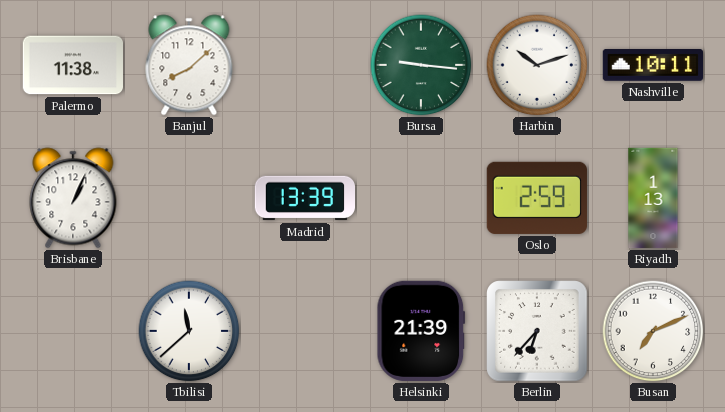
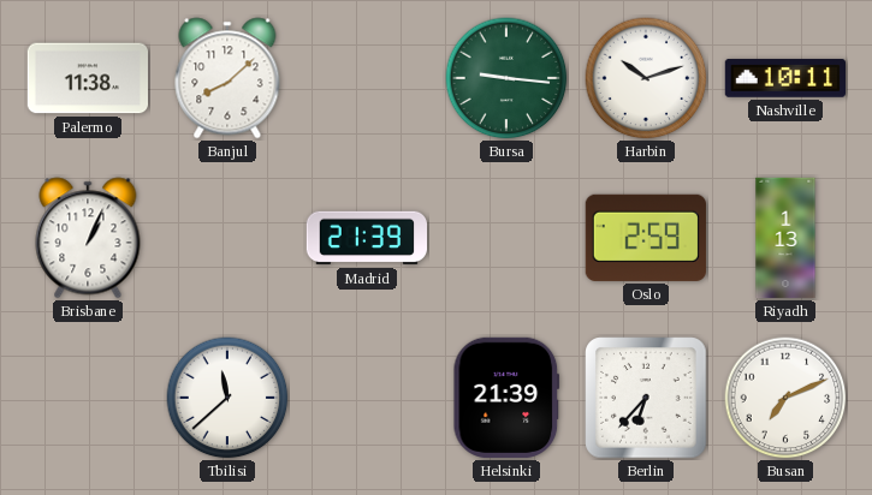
Madrid: 13:39 -> 21:39 (366, 238)
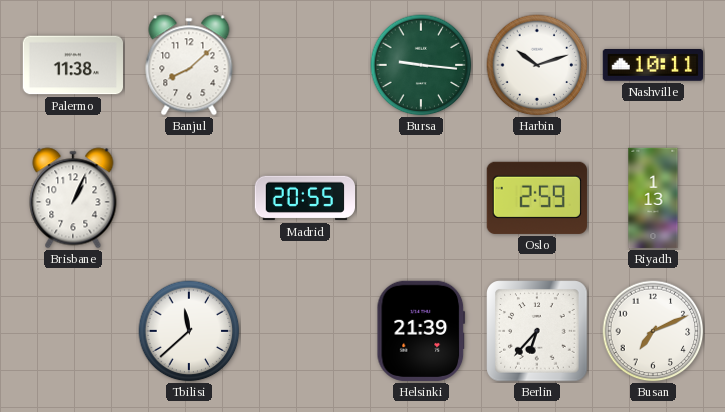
Madrid: 21:39 -> 20:55 (304, 198)
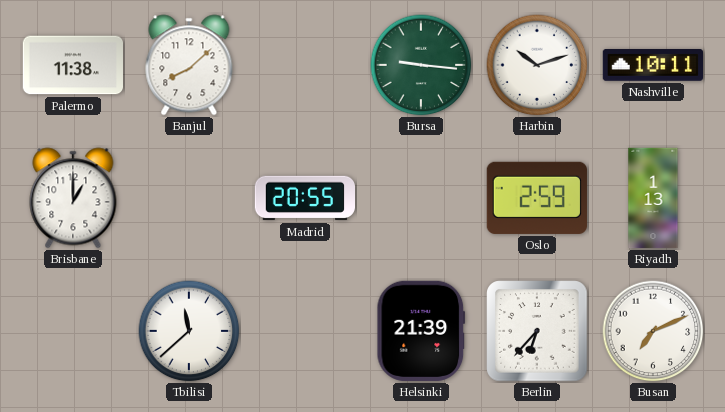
Brisbane: 1:04 -> 1:00 (73, 198)
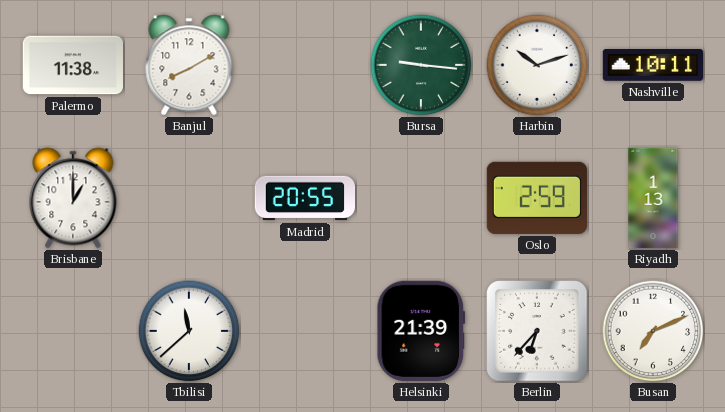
Banjul: 8:08 -> 8:10 (189, 65)
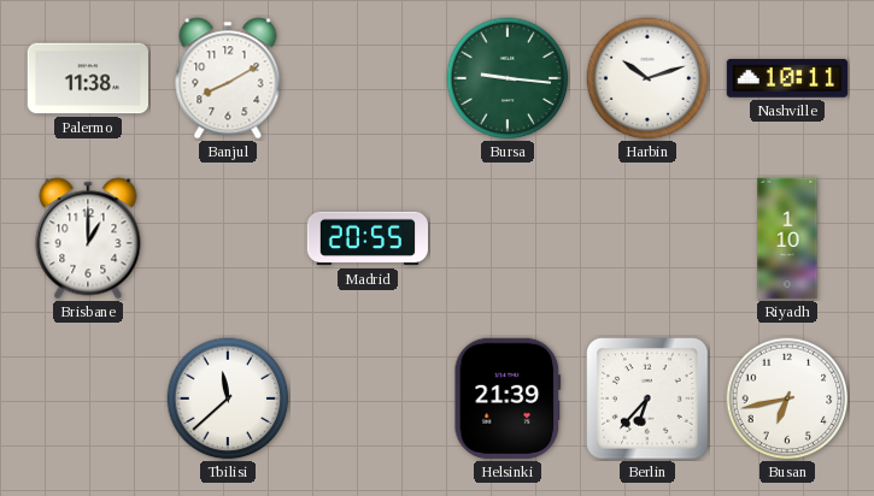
Oslo: 2:59 -> none (537, 198)
Riyadh: 1:13 -> 1:10 (787, 238)
Busan: 7:11 -> 6:43 (787, 398)
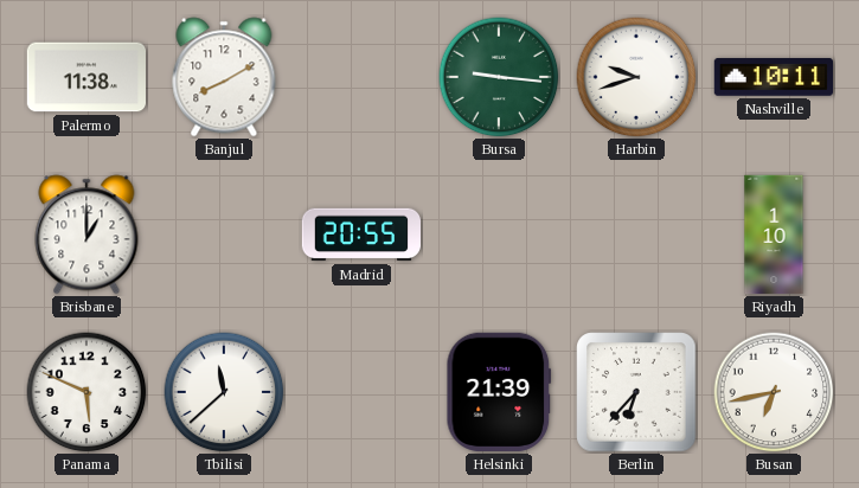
Harbin: 10:12 -> 9:42 (636, 77)
Panama: none -> 5:49 (86, 392)
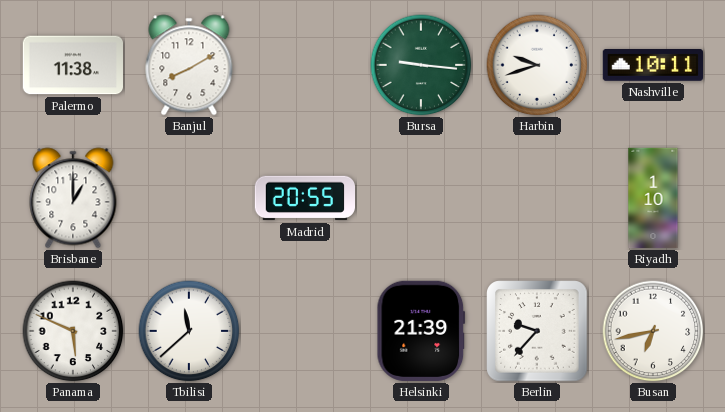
Berlin: 6:37 -> 9:37 (537, 331)
